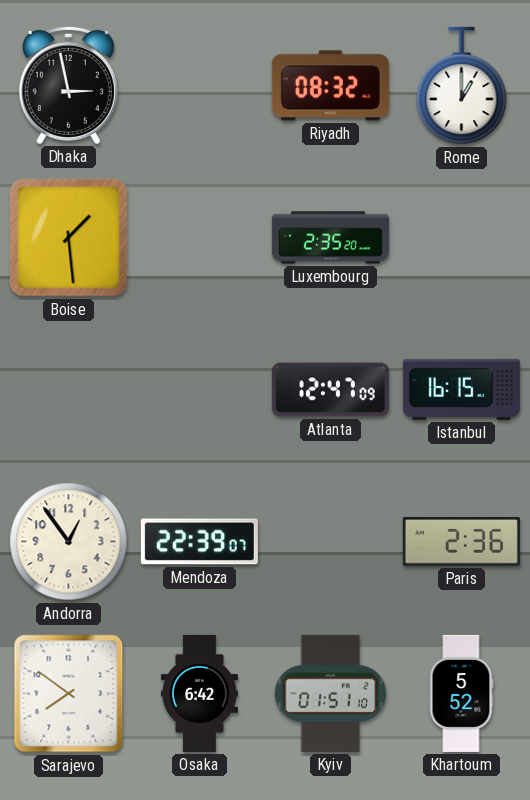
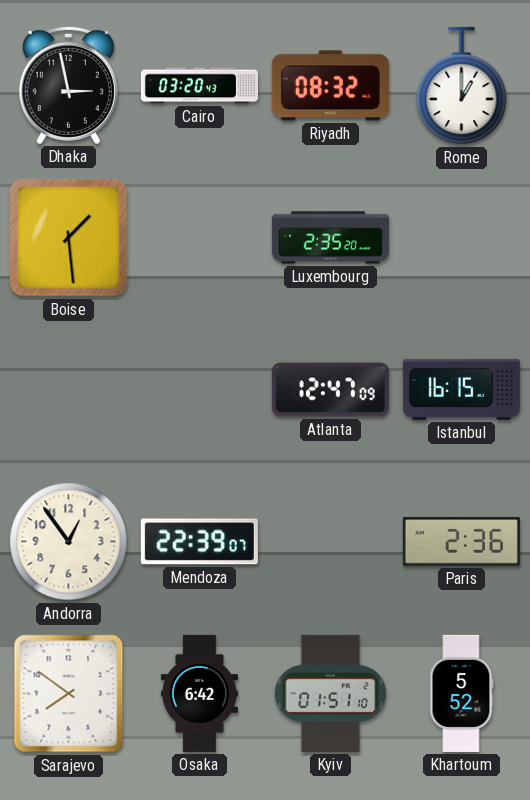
Cairo: none -> 03:20 (199, 86)
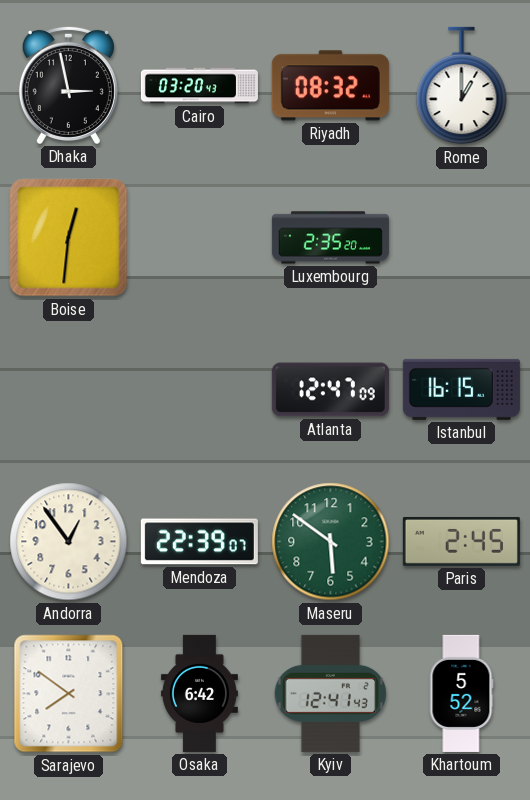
Boise: 1:29 -> 12:31 (69, 238)
Maseru: none -> 5:51 (331, 542)
Paris: 2:36 -> 2:45 (461, 541)
Kyiv: 01:51 -> 12:41 (330, 693)
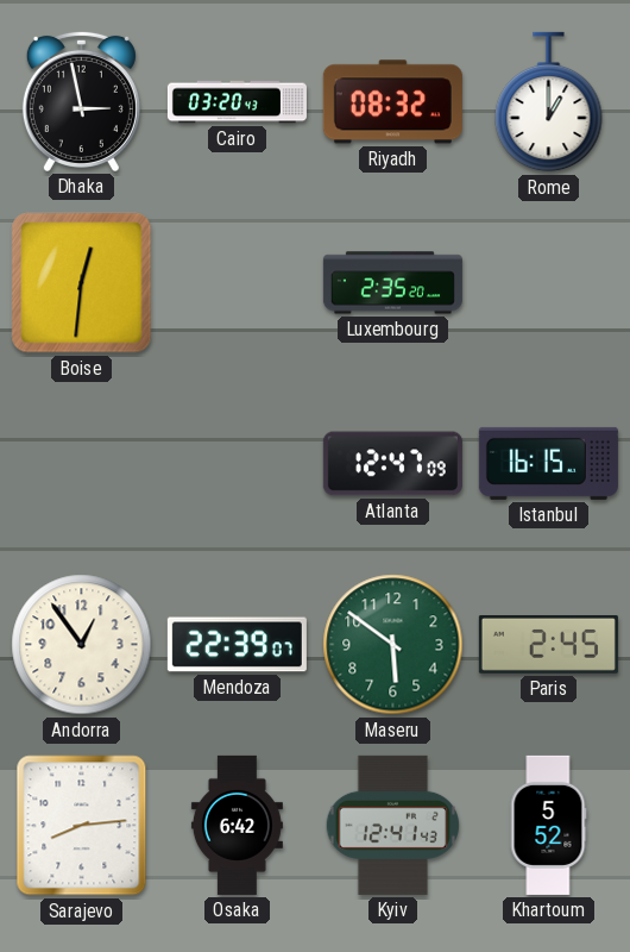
Sarajevo: 7:51 -> 8:14 (82, 826)
